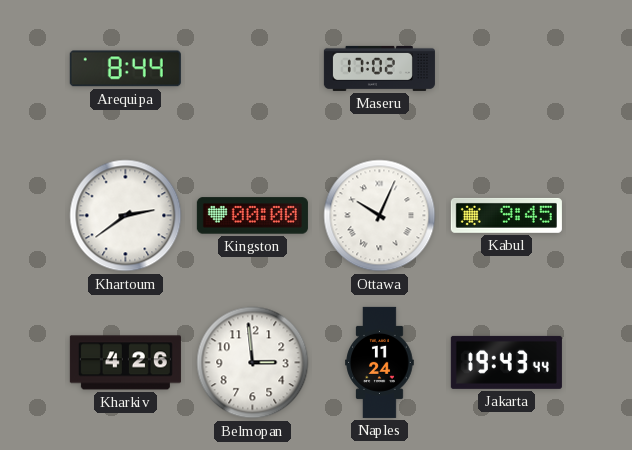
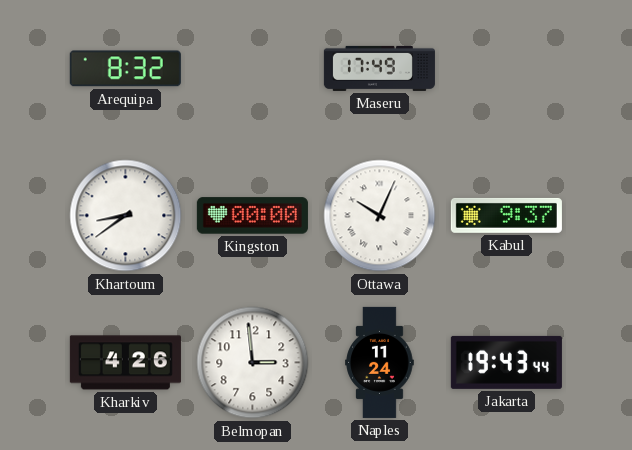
Arequipa: 8:44 -> 8:32 (125, 69)
Maseru: 17:02 -> 17:49 (379, 68)
Khartoum: 2:39 -> 8:39 (126, 216)
Kabul: 9:45 -> 9:37 (506, 215)
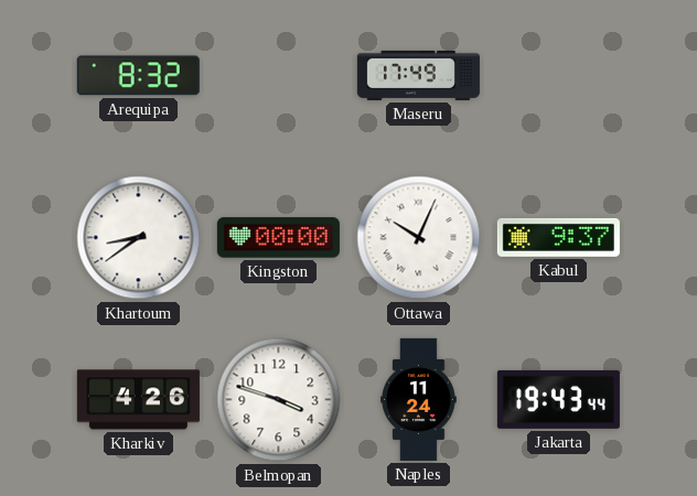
Belmopan: 2:59 -> 3:48 (279, 400)
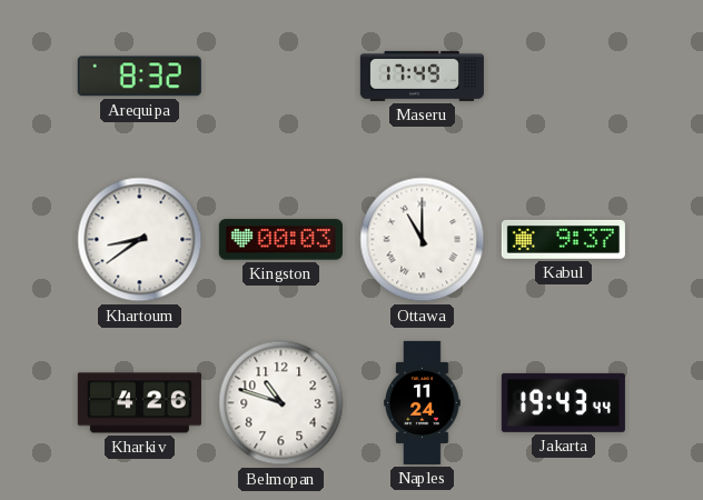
Kingston: 00:00 -> 00:03 (280, 240)
Ottawa: 10:04 -> 11:00 (423, 240)
Belmopan: 3:48 -> 10:48 (281, 403)
